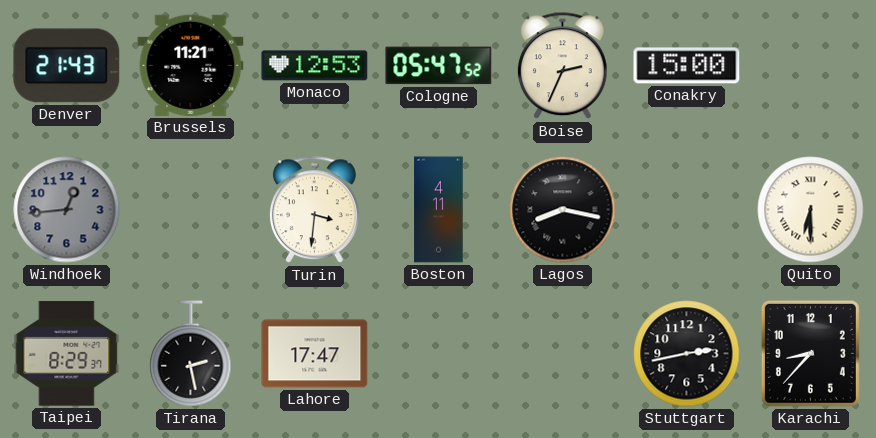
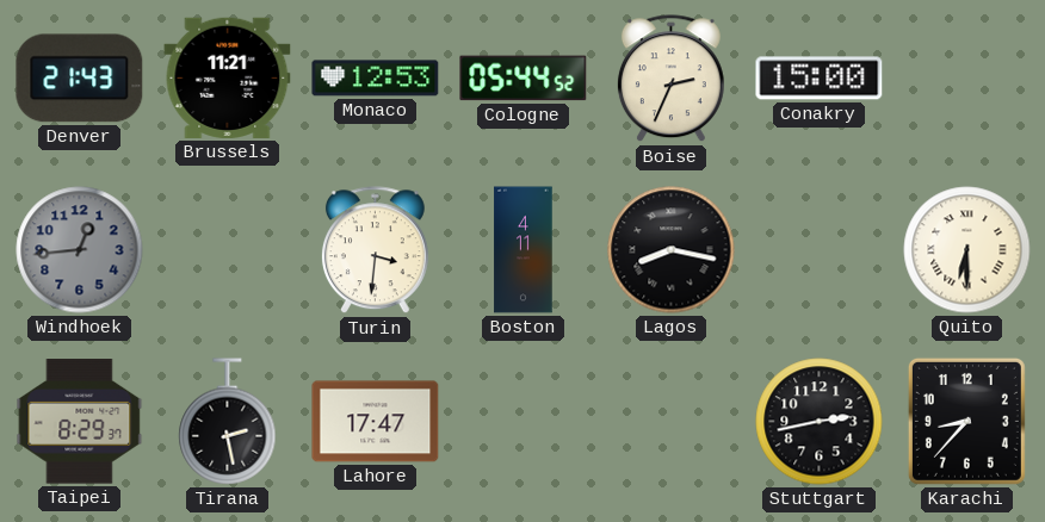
Cologne: 05:47 -> 05:44 (524, 79)
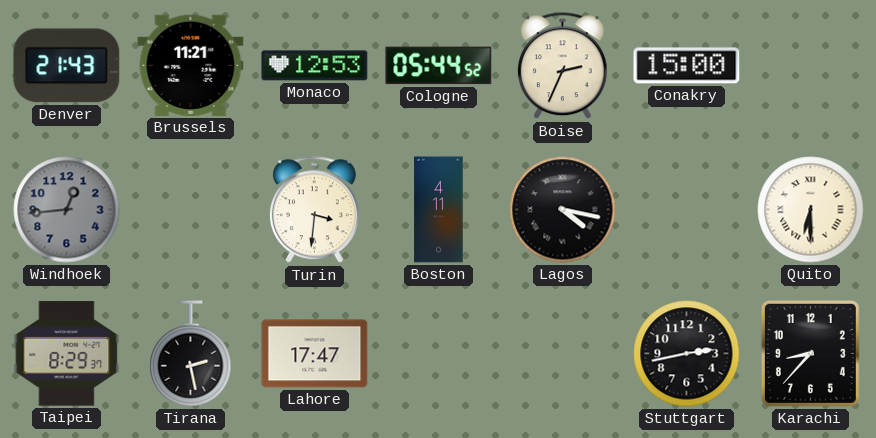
Lagos: 8:17 -> 4:17 (563, 210)
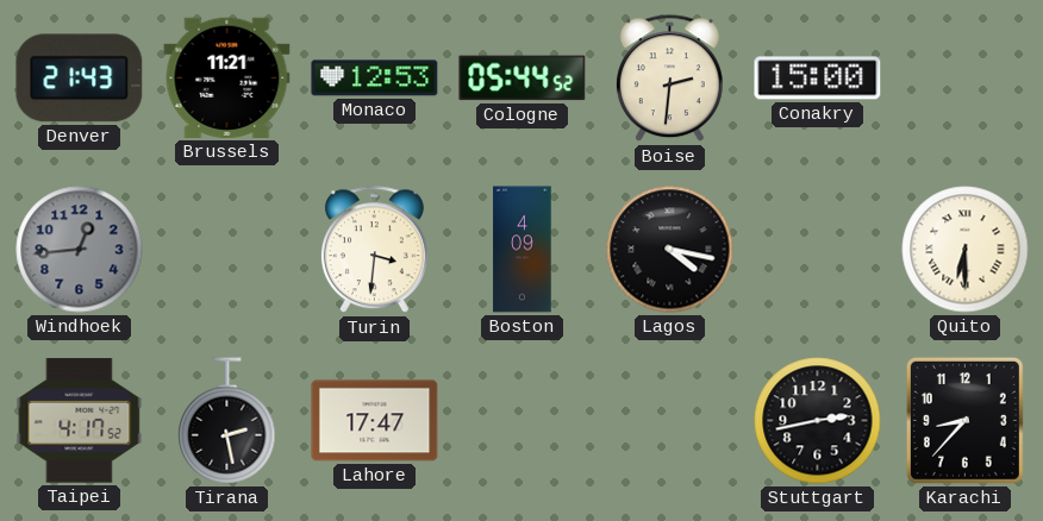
Boise: 2:34 -> 2:31 (669, 79)
Boston: 4:11 -> 4:09 (523, 250)
Taipei: 8:29 -> 4:17 (80, 421)
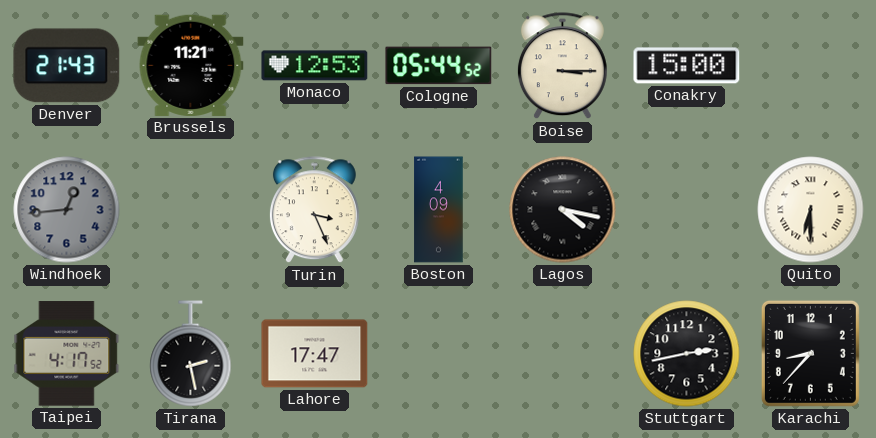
Boise: 2:31 -> 3:15 (562, 66)
Turin: 3:31 -> 3:26 (314, 210)
